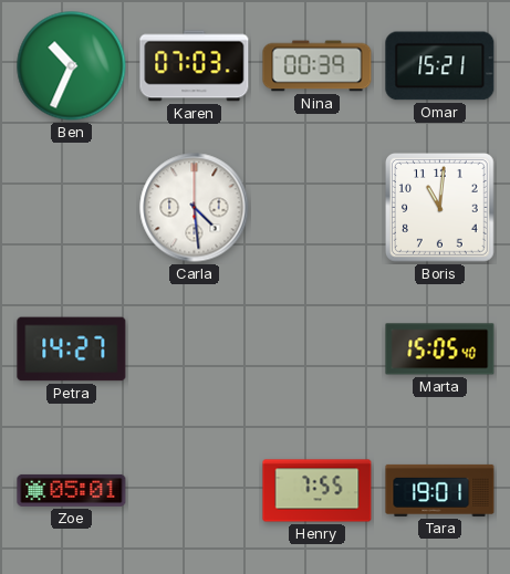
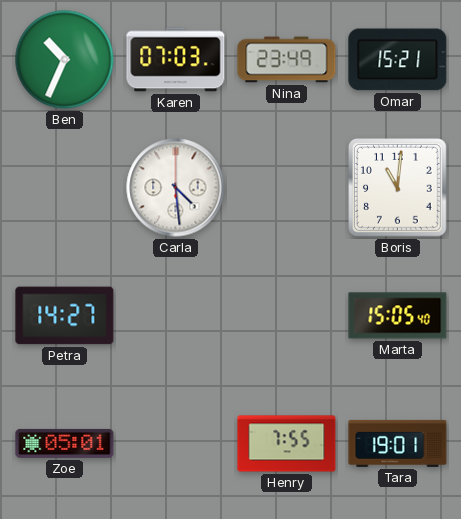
Nina: 00:39 -> 23:49 (287, 60)
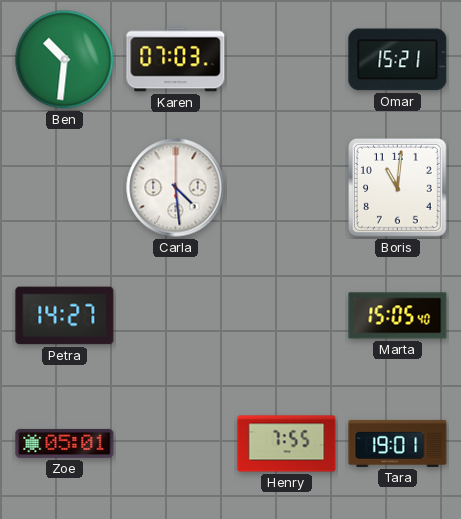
Ben: 10:34 -> 10:31 (65, 60)
Nina: 23:49 -> none (287, 60)
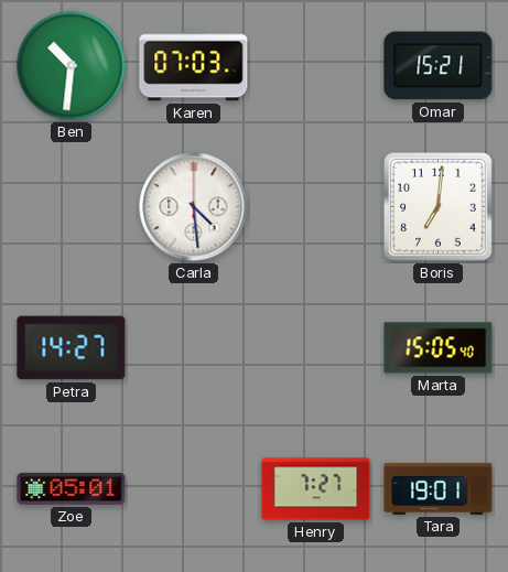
Boris: 11:01 -> 7:01 (439, 207)
Henry: 7:55 -> 7:27 (316, 489)
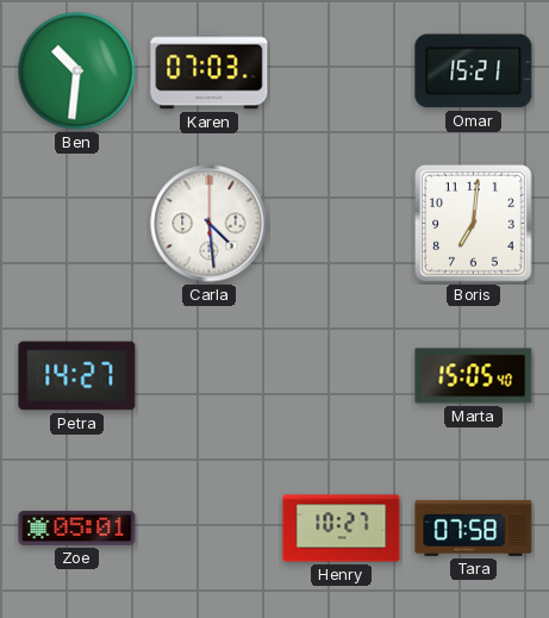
Henry: 7:27 -> 10:27 (342, 529)
Tara: 19:01 -> 07:58 (474, 528)
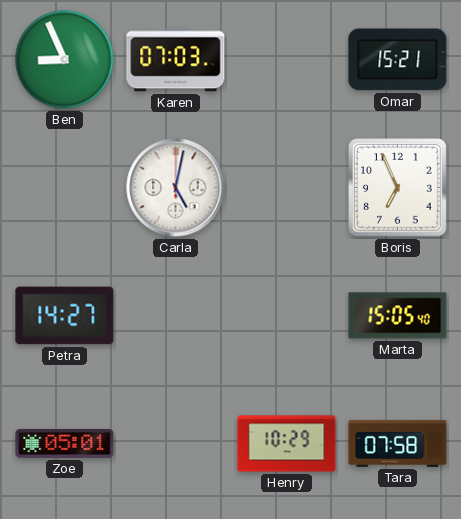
Ben: 10:31 -> 8:56 (65, 60)
Carla: 4:29 -> 5:02 (176, 188)
Boris: 7:01 -> 6:56 (398, 188)
Henry: 10:27 -> 10:29 (287, 444)
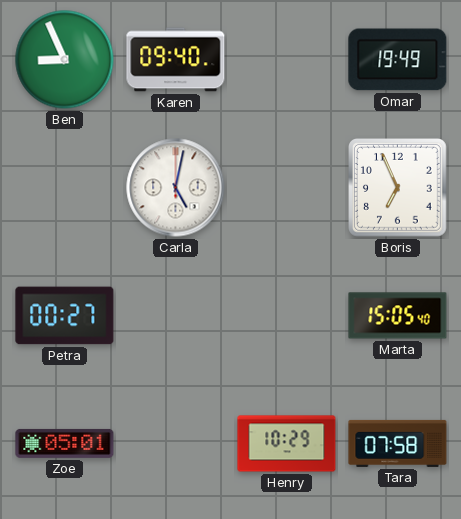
Karen: 07:03 -> 09:40 (176, 60)
Omar: 15:21 -> 19:49 (398, 60)
Petra: 14:27 -> 00:27 (65, 316)
